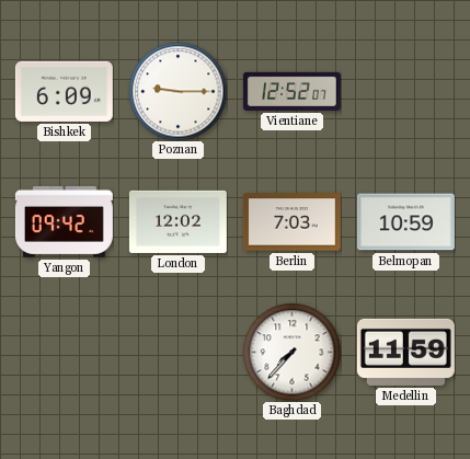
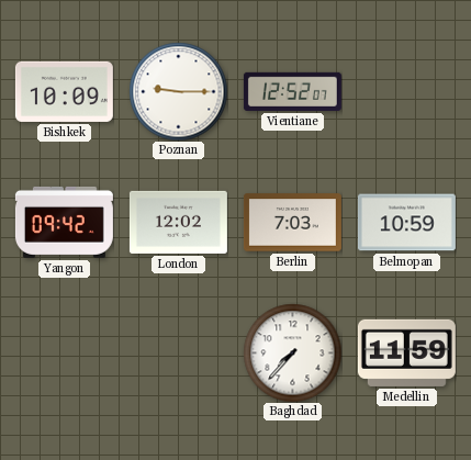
Bishkek: 6:09 -> 10:09 (64, 91)
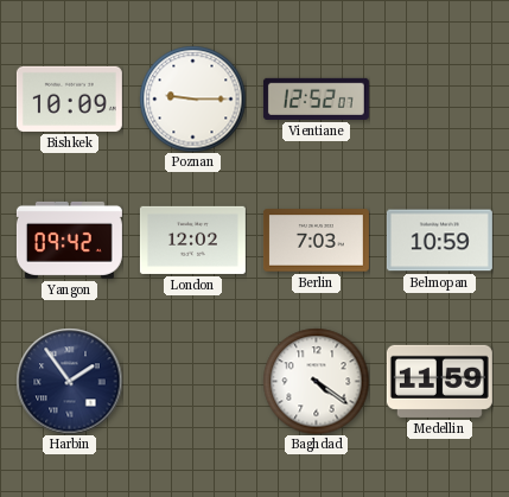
Harbin: none -> 1:54 (69, 381)
Baghdad: 7:37 -> 4:21 (316, 381)
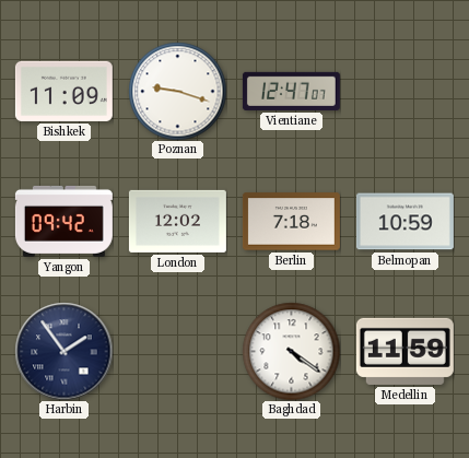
Bishkek: 10:09 -> 11:09 (63, 91)
Poznan: 9:15 -> 9:18 (177, 91)
Vientiane: 12:52 -> 12:47 (291, 91)
Berlin: 7:03 -> 7:18 (291, 222)
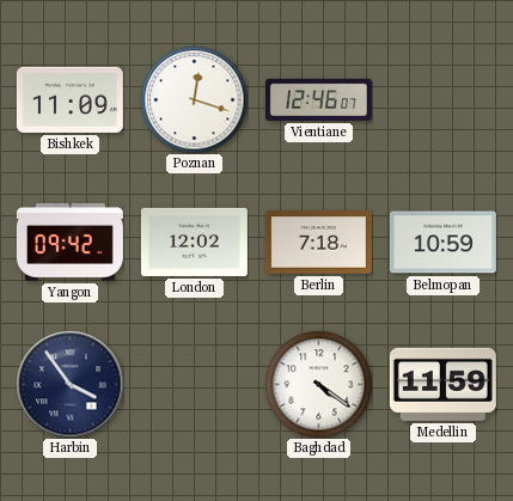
Poznan: 9:18 -> 12:18 (194, 99)
Vientiane: 12:47 -> 12:46 (318, 99)
Harbin: 1:54 -> 3:54 (69, 384)
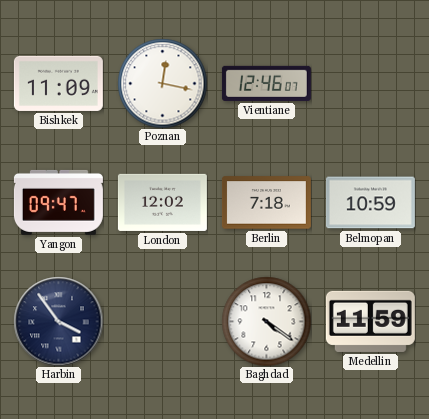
Poznan: 12:18 -> 12:17 (162, 83)
Yangon: 09:42 -> 09:47 (58, 202)
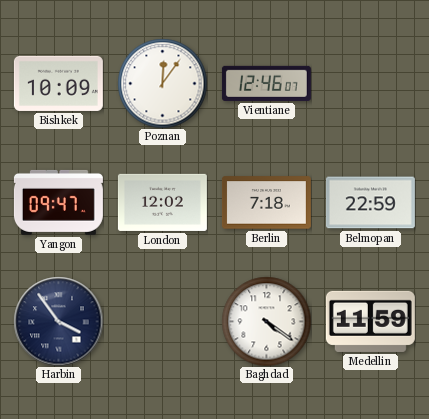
Bishkek: 11:09 -> 10:09 (58, 83)
Poznan: 12:17 -> 12:06 (162, 83)
Belmopan: 10:59 -> 22:59 (370, 203)
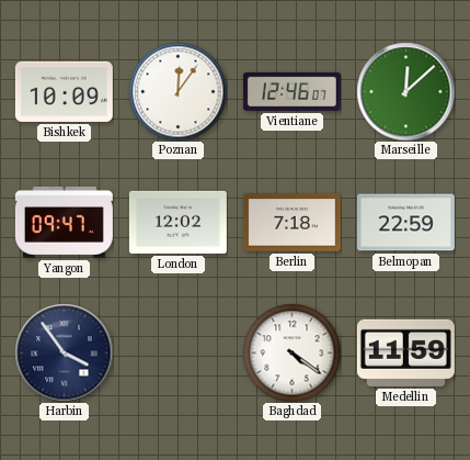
Marseille: none -> 12:08 (405, 91)
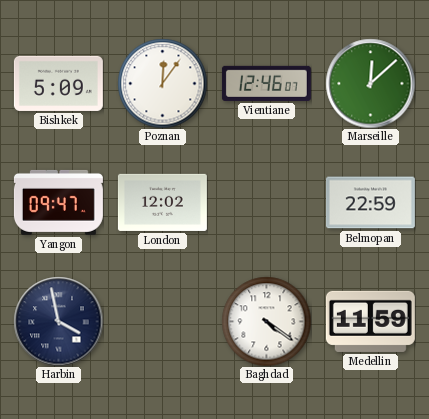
Bishkek: 10:09 -> 5:09 (58, 83)
Berlin: 7:18 -> none (291, 223)
Harbin: 3:54 -> 3:58 (58, 321)
